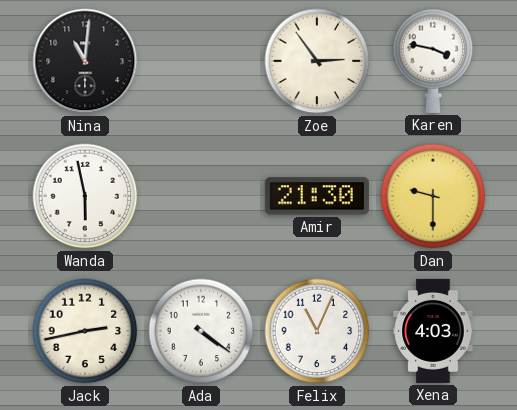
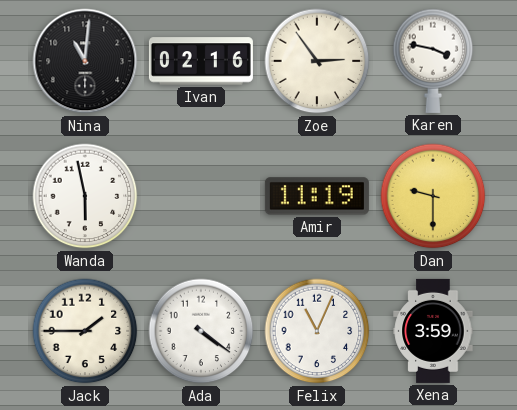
Ivan: none -> 02:16 (201, 61)
Amir: 21:30 -> 11:19 (317, 196)
Jack: 2:43 -> 1:45 (85, 331)
Xena: 4:03 -> 3:59 (433, 331)
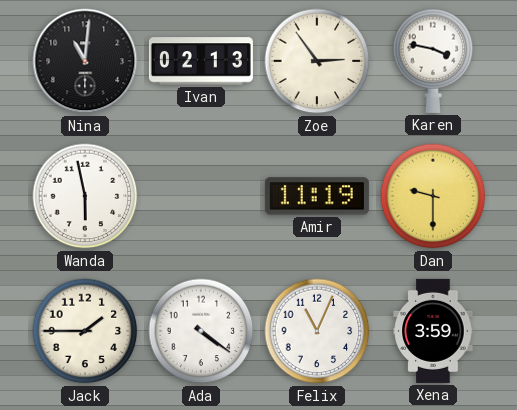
Ivan: 02:16 -> 02:13 (201, 61)
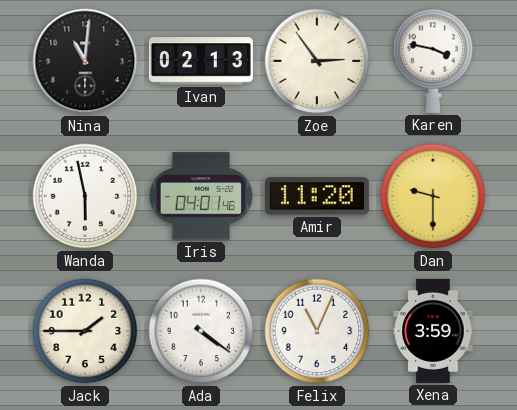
Iris: none -> 04:01 (201, 196)
Amir: 11:19 -> 11:20 (317, 196)
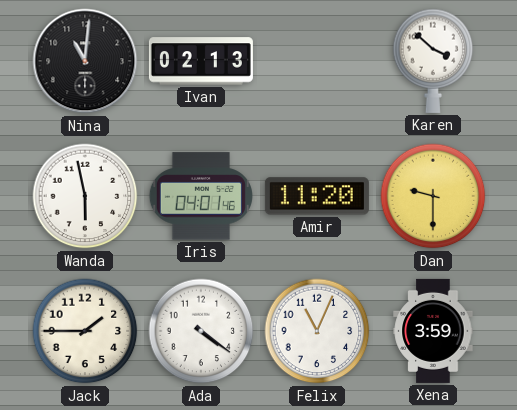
Zoe: 2:54 -> none (317, 61)
Karen: 3:47 -> 3:52 (433, 61)
